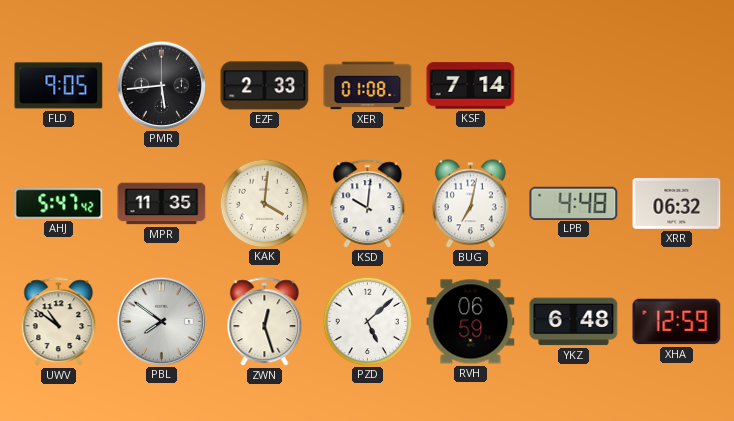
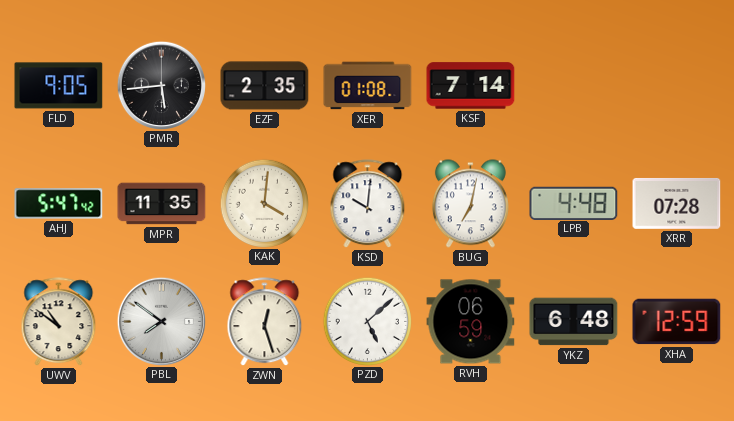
EZF: 2:33 -> 2:35 (265, 86)
XRR: 06:32 -> 07:28 (677, 203)
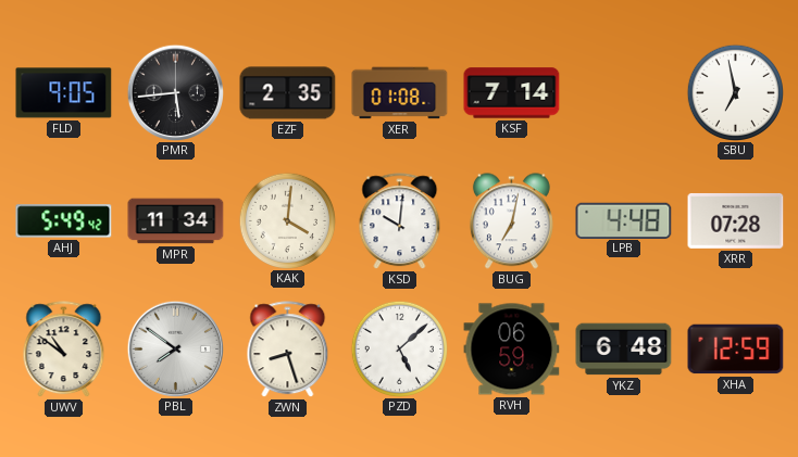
SBU: none -> 6:58 (735, 92)
AHJ: 5:47 -> 5:49 (64, 221)
MPR: 11:35 -> 11:34 (176, 221)
ZWN: 12:27 -> 8:27 (288, 350)
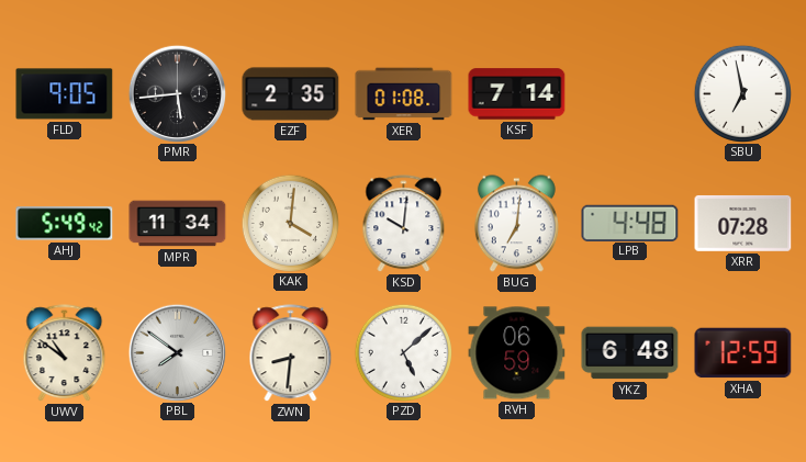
BUG: 7:02 -> 7:01 (516, 224)
ZWN: 8:27 -> 8:31 (291, 353)
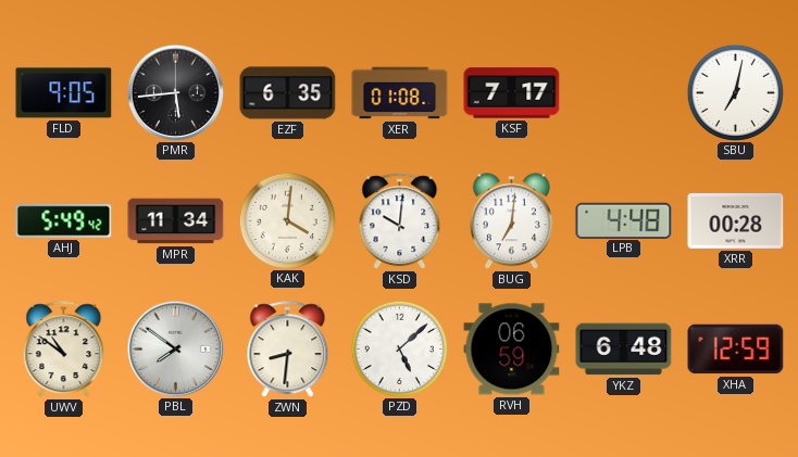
EZF: 2:35 -> 6:35 (288, 93)
KSF: 7:14 -> 7:17 (512, 93)
SBU: 6:58 -> 7:02 (735, 92)
XRR: 07:28 -> 00:28 (736, 220)
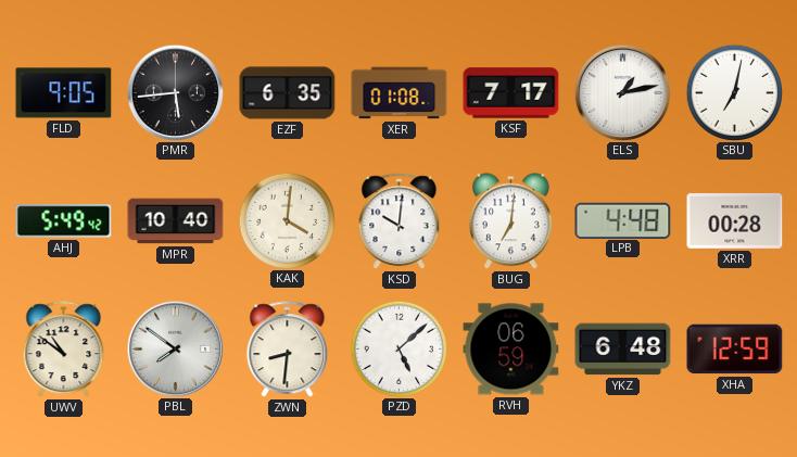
ELS: none -> 1:13 (622, 92)
MPR: 11:34 -> 10:40 (176, 221)
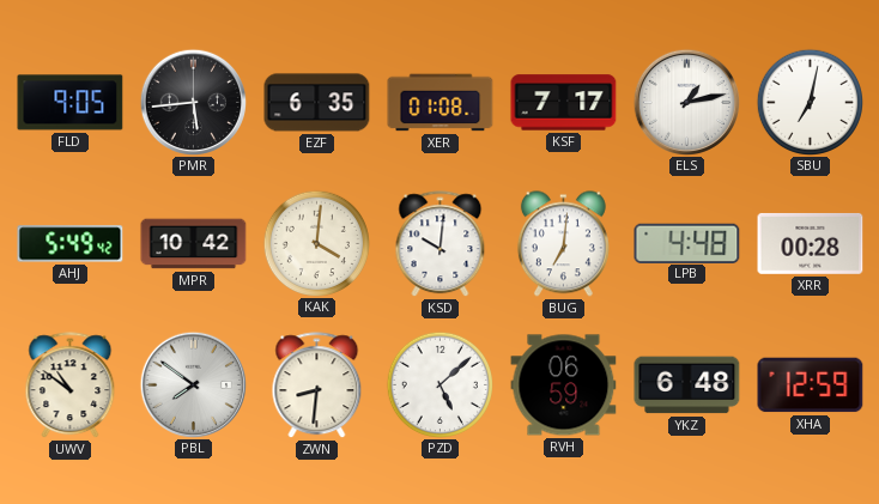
MPR: 10:40 -> 10:42 (194, 244)
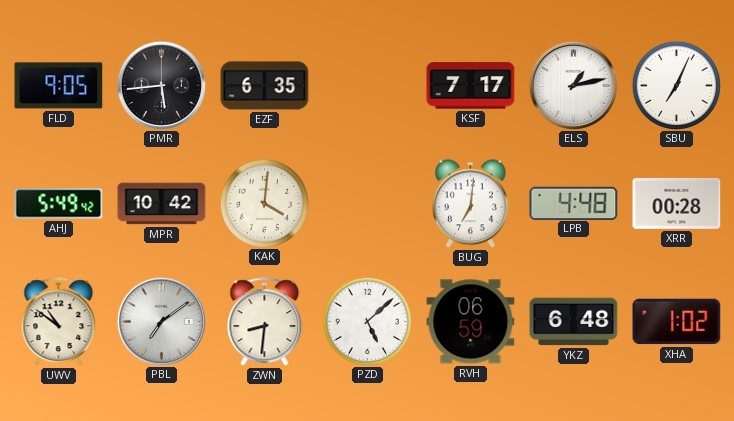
XER: 01:08 -> none (441, 103)
SBU: 7:02 -> 7:04 (676, 85)
KSD: 10:01 -> none (441, 244)
PBL: 7:51 -> 7:09 (161, 321)
XHA: 12:59 -> 1:02 (677, 322)
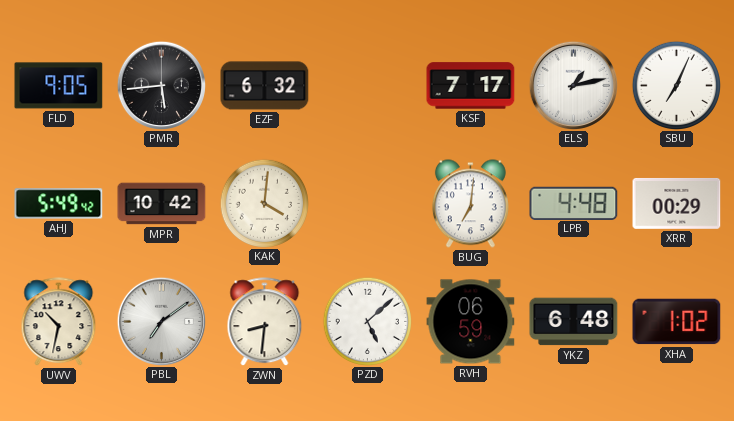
EZF: 6:35 -> 6:32 (265, 86)
XRR: 00:28 -> 00:29 (677, 203)
UWV: 10:51 -> 10:32 (59, 322)
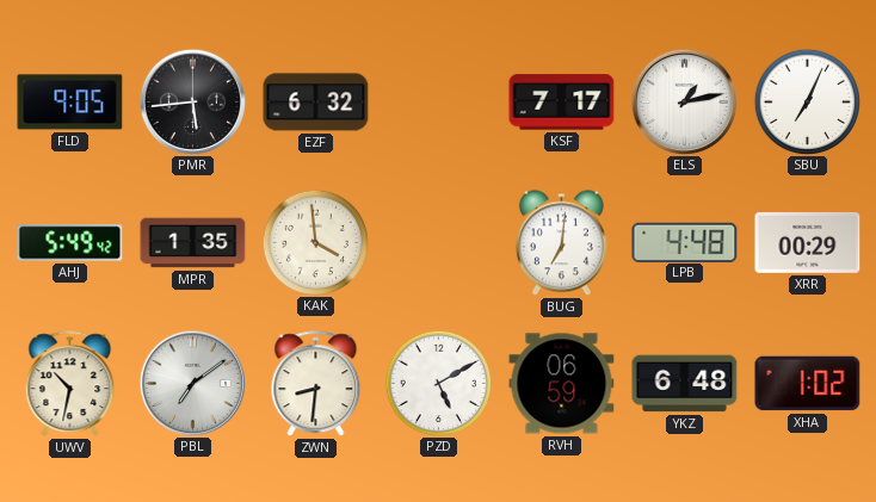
MPR: 10:42 -> 1:35 (193, 243)
KAK: 4:01 -> 3:59 (315, 242)
PZD: 5:08 -> 5:10 (438, 383)
